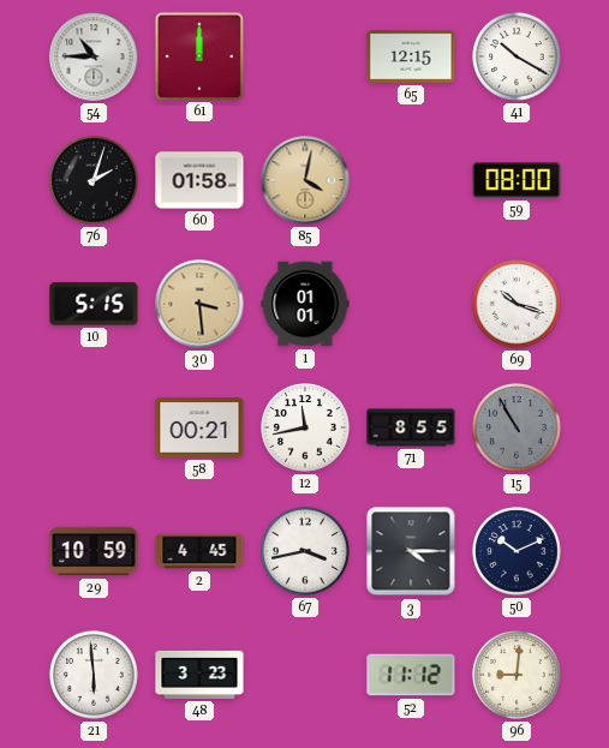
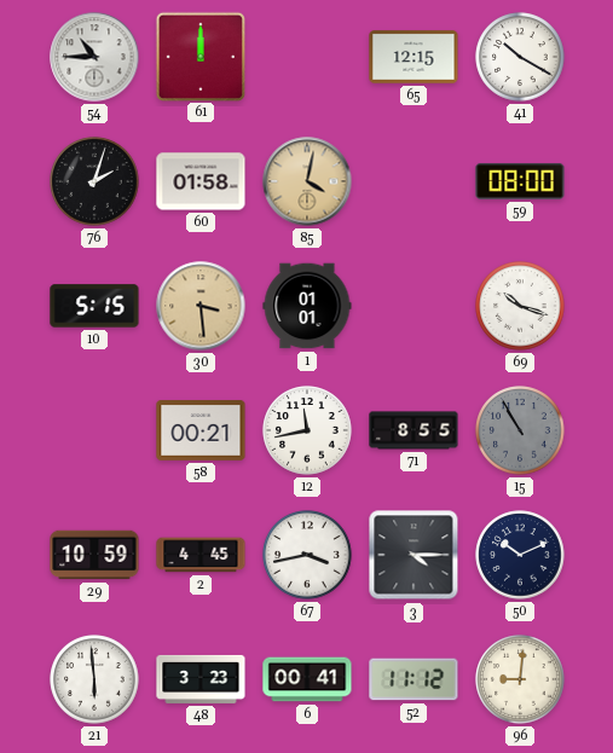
6: none -> 00:41 (307, 679)
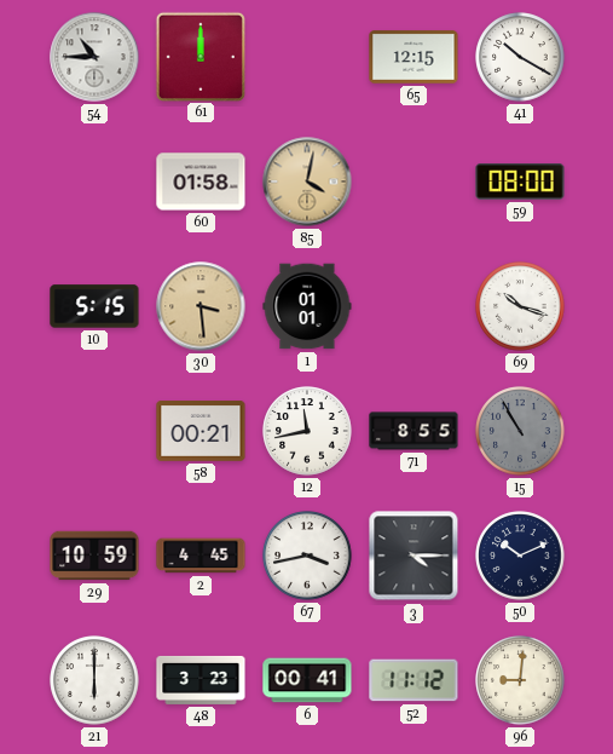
76: 2:03 -> none (94, 181)
21: 5:59 -> 6:00 (94, 680)
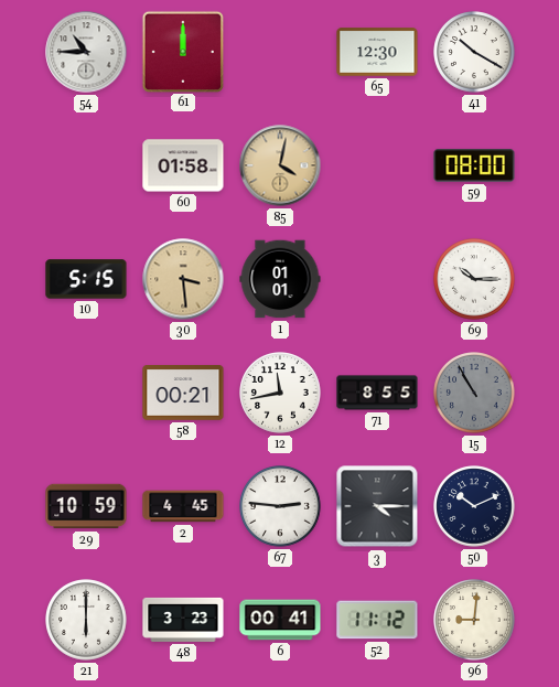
65: 12:15 -> 12:30 (377, 52)
69: 10:18 -> 10:15 (474, 279)
67: 3:43 -> 2:46 (280, 506)
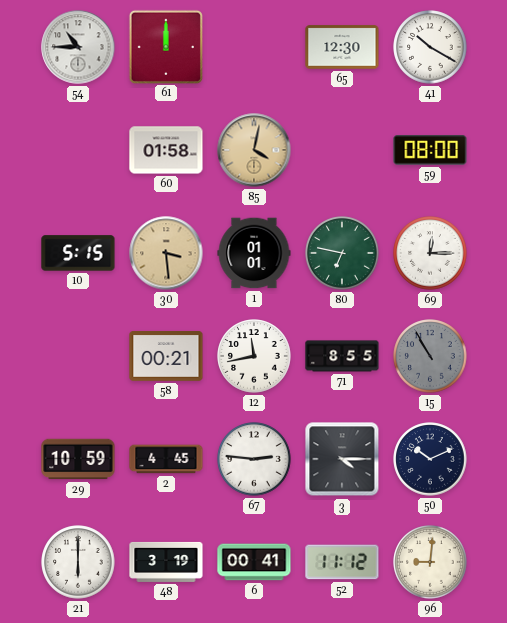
80: none -> 6:47 (342, 253)
69: 10:15 -> 12:15 (430, 253)
48: 3:23 -> 3:19 (166, 562)
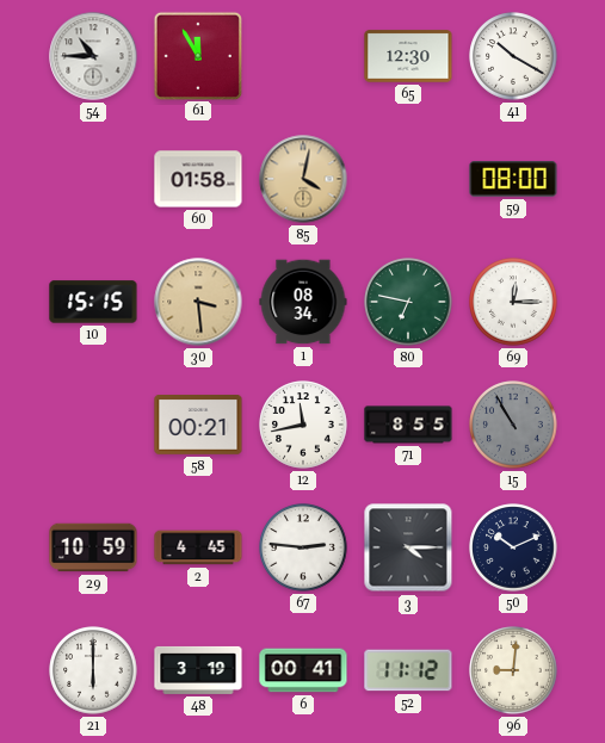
61: 12:00 -> 11:55 (197, 55)
10: 5:15 -> 15:15 (93, 302)
1: 01:01 -> 08:34 (303, 302)
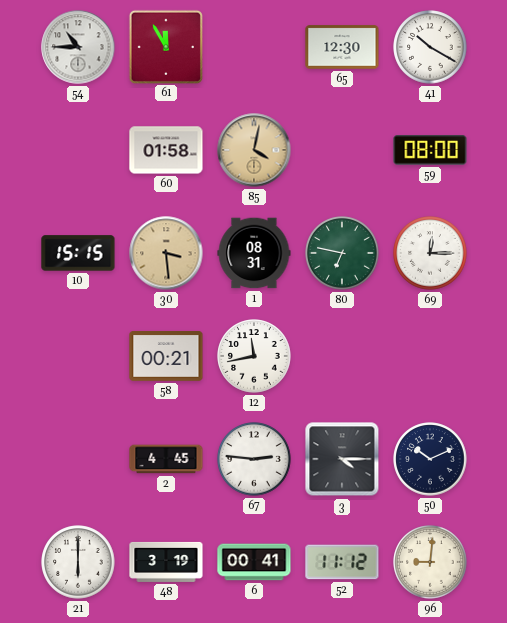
1: 08:34 -> 08:31 (254, 253)
71: 8:55 -> none (408, 425)
15: 10:55 -> none (513, 425)
29: 10:59 -> none (93, 547)
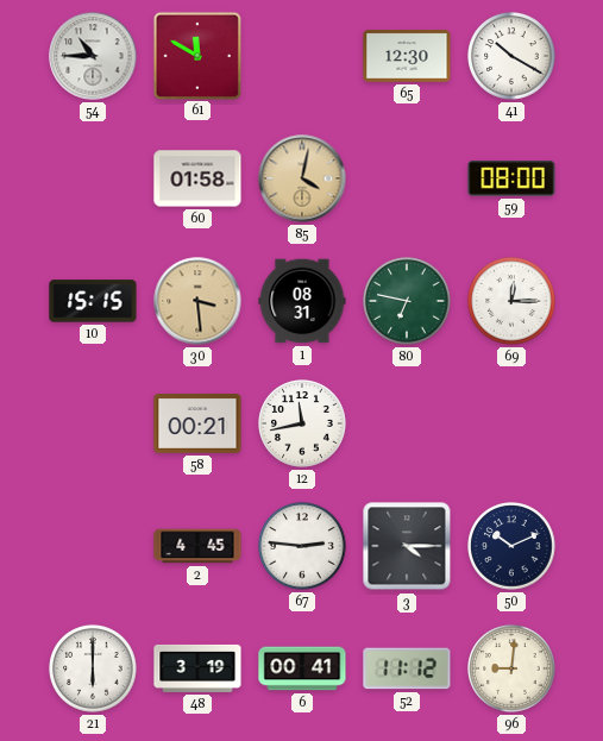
61: 11:55 -> 11:50 (196, 55)
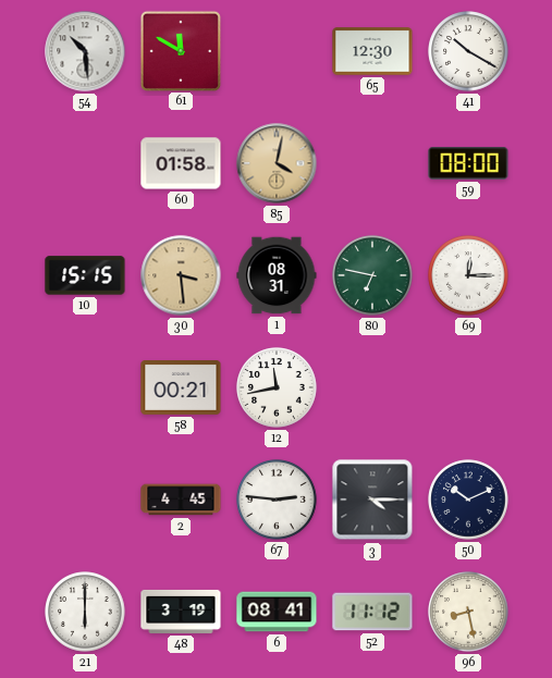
54: 10:45 -> 10:29 (85, 51)
6: 00:41 -> 08:41 (277, 612)
96: 9:01 -> 8:28 (468, 612)
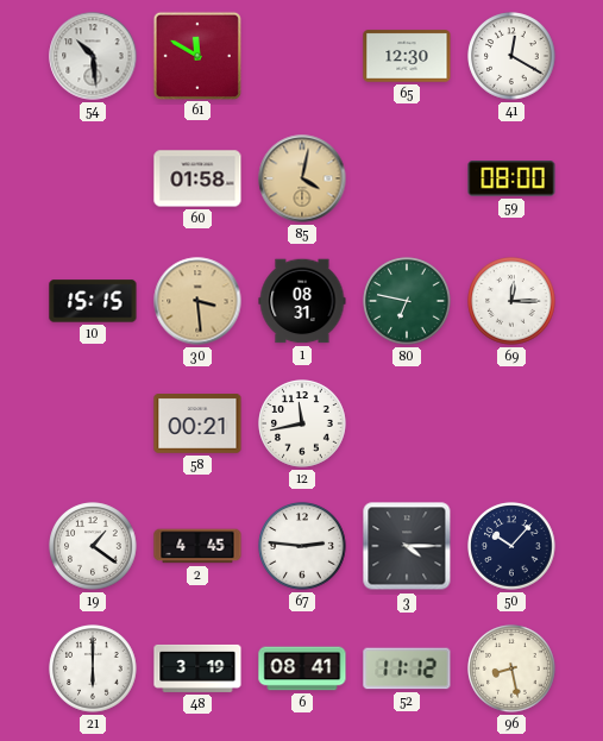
41: 10:20 -> 12:20 (511, 56)
19: none -> 1:21 (93, 546)
50: 10:11 -> 10:07 (511, 546)
